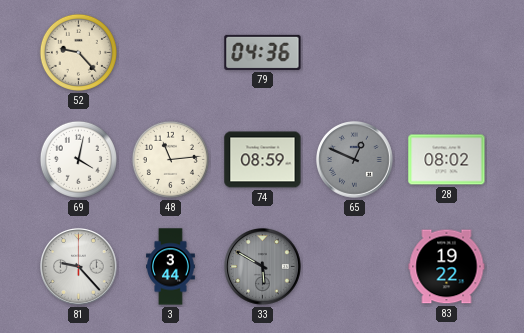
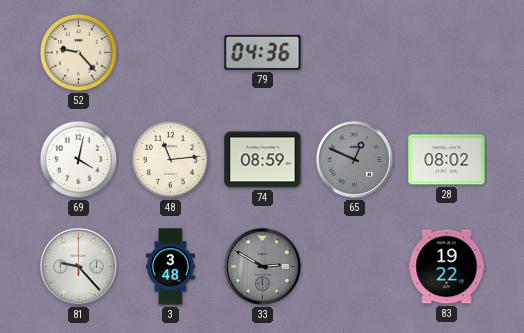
3: 3:44 -> 3:48 (171, 267)
33: 5:50 -> 2:50 (263, 267)
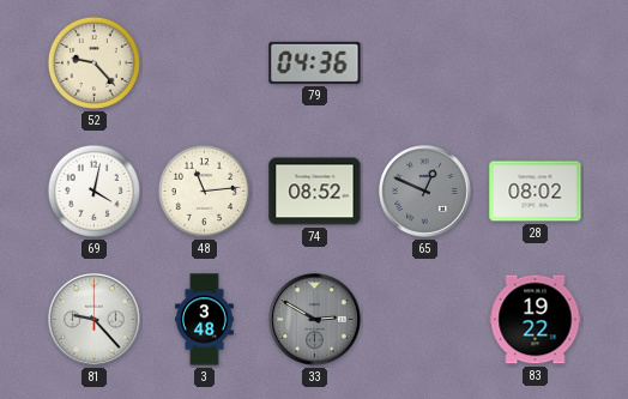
74: 08:59 -> 08:52 (315, 192)
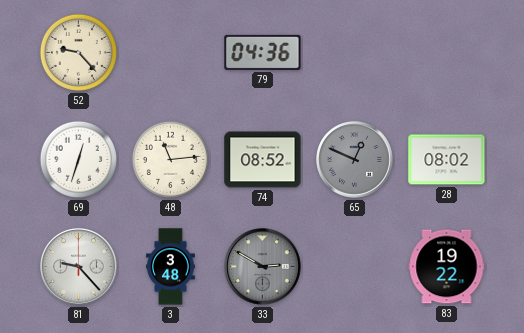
69: 4:02 -> 12:33 (78, 159)
